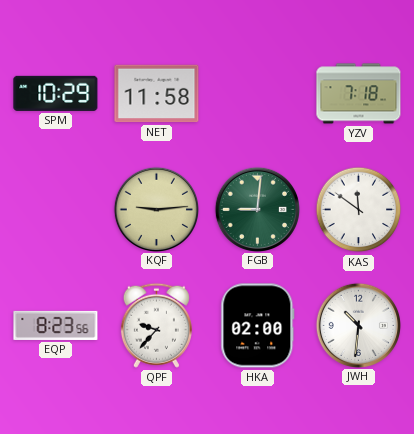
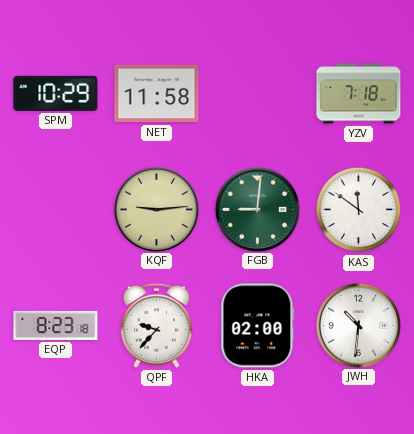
EQP: 8:23:56 -> 8:23:18 (56, 325)
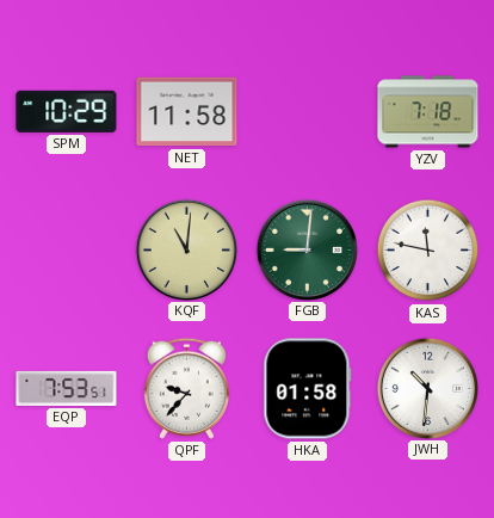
KQF: 9:14 -> 11:01 (186, 249)
KAS: 11:51 -> 11:47 (428, 251)
EQP: 8:23 -> 7:53 (67, 388)
HKA: 02:00 -> 01:58 (308, 389)
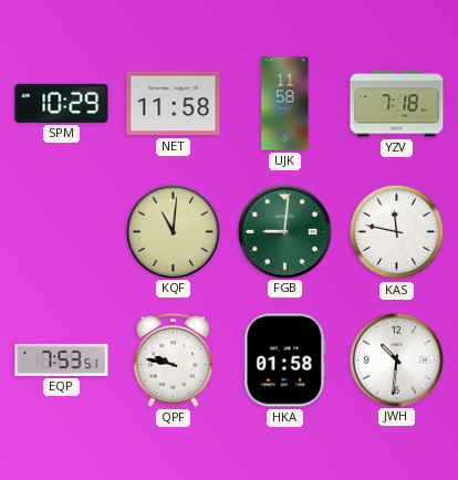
UJK: none -> 11:58 (285, 104)
QPF: 9:37 -> 9:47 (173, 359)
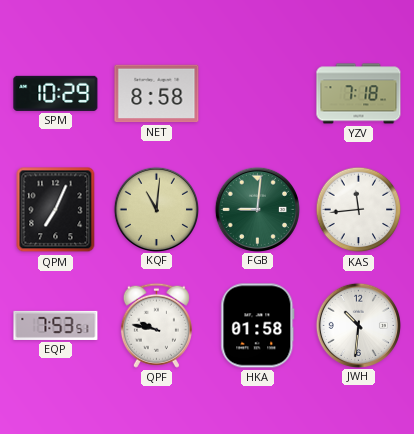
NET: 11:58 -> 8:58 (157, 94)
UJK: 11:58 -> none (285, 104)
QPM: none -> 7:04 (56, 210)
KAS: 11:47 -> 11:44 (359, 210)
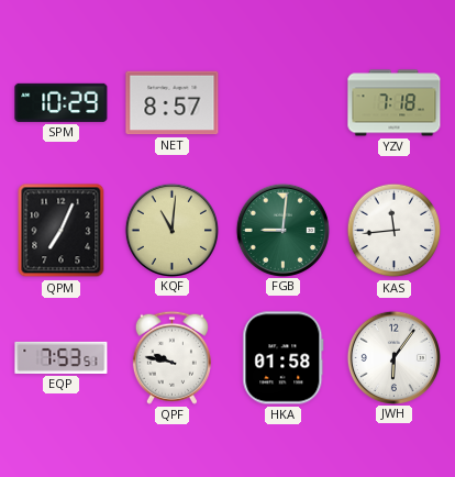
NET: 8:58 -> 8:57 (173, 103)
JWH: 10:31 -> 6:06 (393, 357)
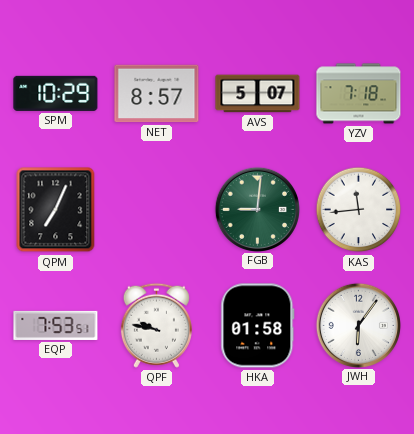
AVS: none -> 5:07 (258, 94)
KQF: 11:01 -> none (171, 230)
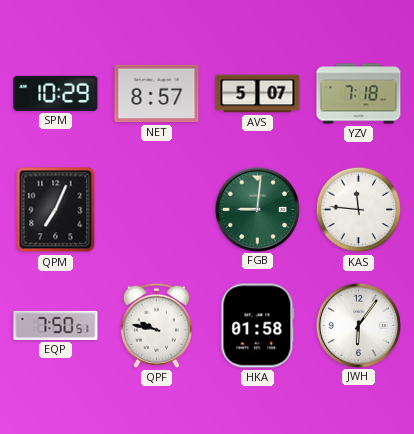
KAS: 11:44 -> 11:46 (359, 210)
EQP: 7:53 -> 7:50 (56, 325)
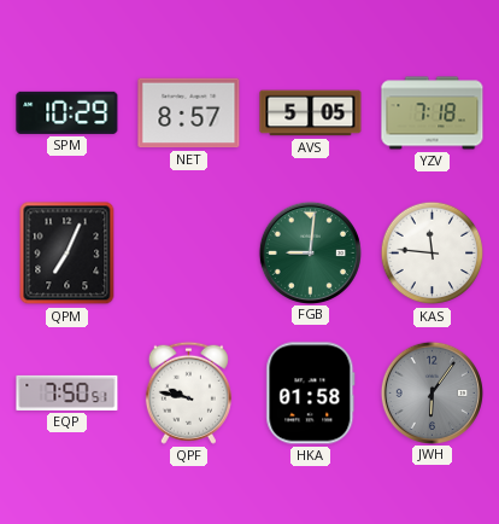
AVS: 5:07 -> 5:05 (311, 113)
JWH dial: white -> grey (432, 392)
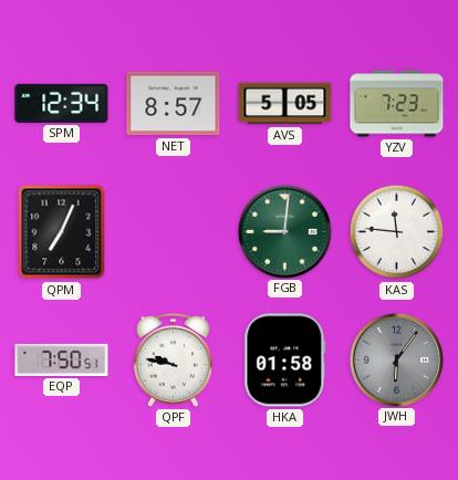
SPM: 10:29 -> 12:34 (62, 103)
YZV: 7:18 -> 7:23 (397, 104)
